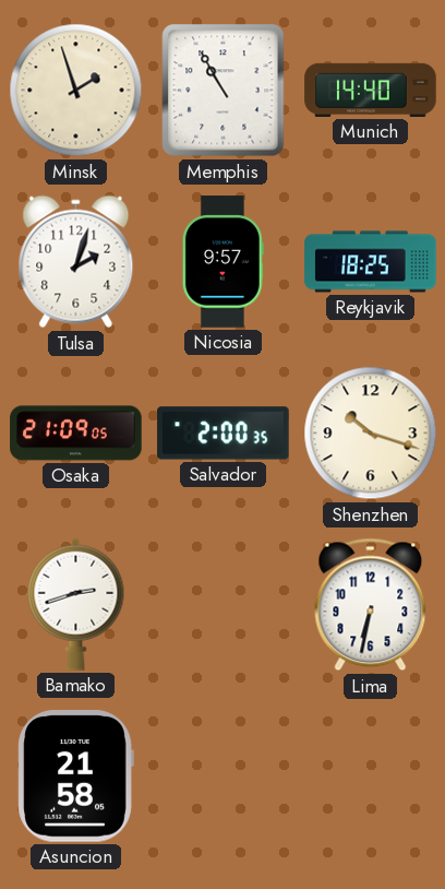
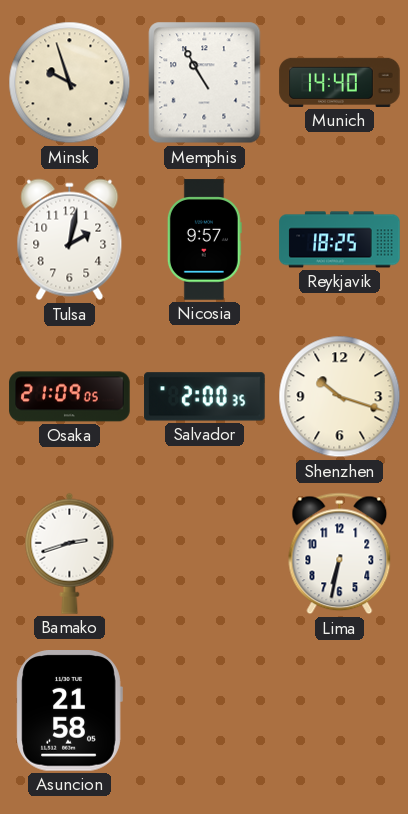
Minsk: 1:57 -> 9:57 (70, 83)
Tulsa: 2:03 -> 2:02 (70, 240)
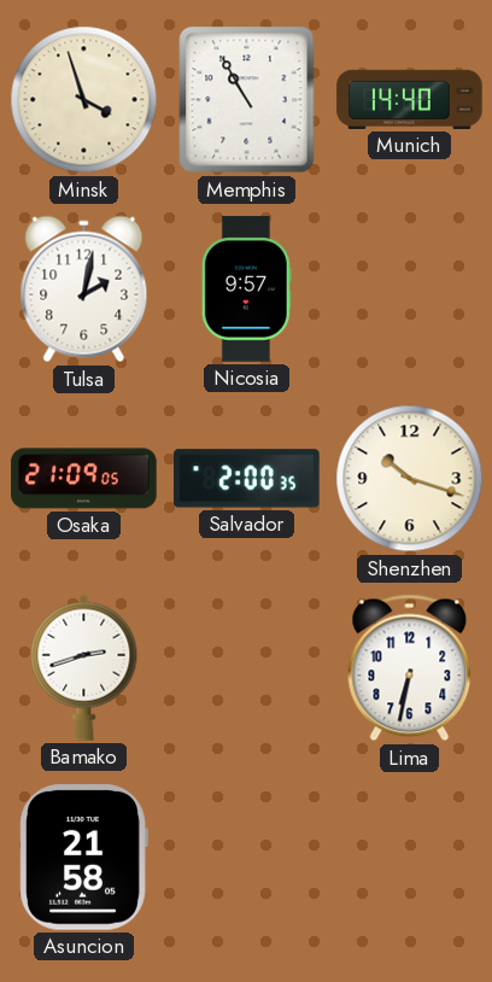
Minsk: 9:57 -> 3:57 (84, 100)
Reykjavik: 18:25 -> none (340, 240)
